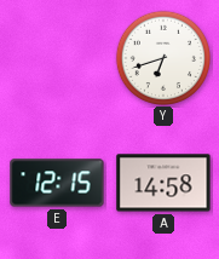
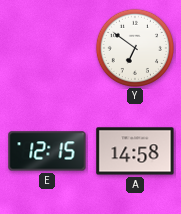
Y: 6:42 -> 6:51 (134, 47)
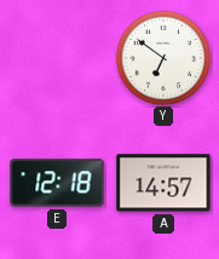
E: 12:15 -> 12:18 (57, 183)
A: 14:58 -> 14:57 (163, 183)
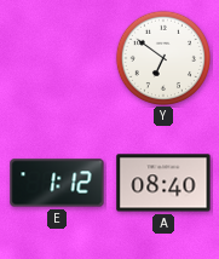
E: 12:18 -> 1:12 (57, 183)
A: 14:57 -> 08:40 (163, 183)
